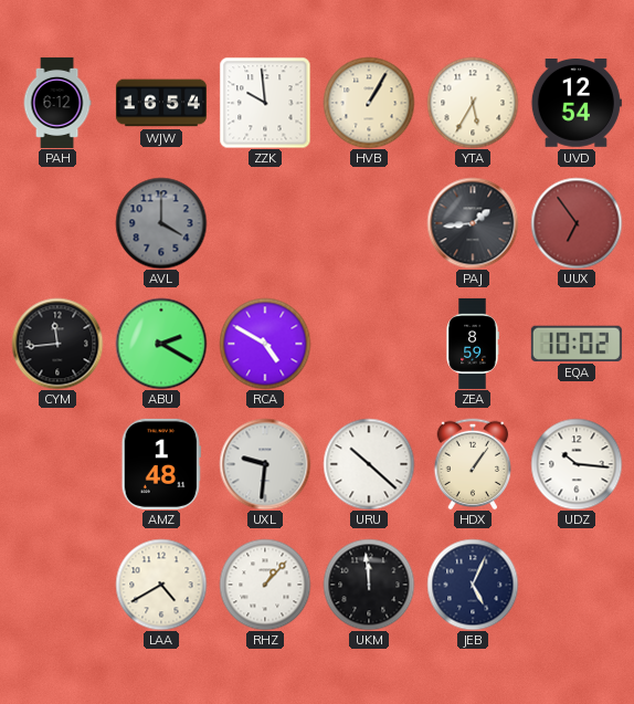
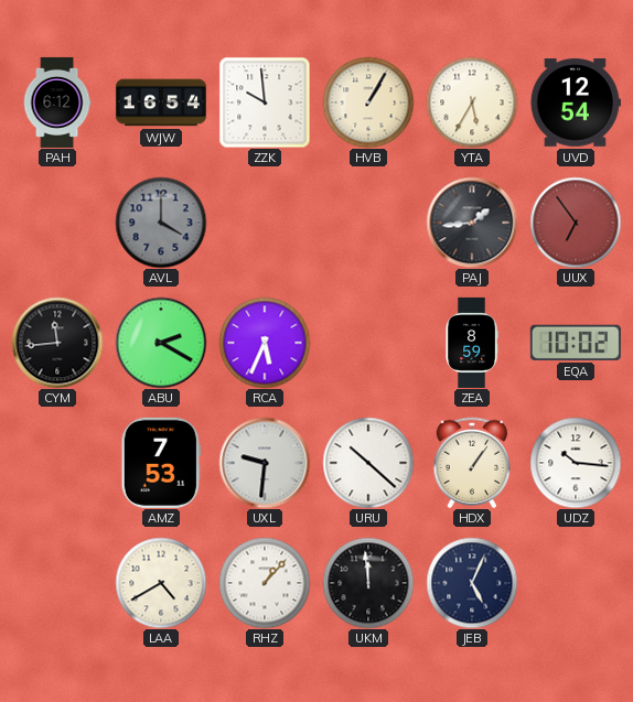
RCA: 4:50 -> 5:34 (265, 343)
AMZ: 1:48 -> 7:53 (161, 463)
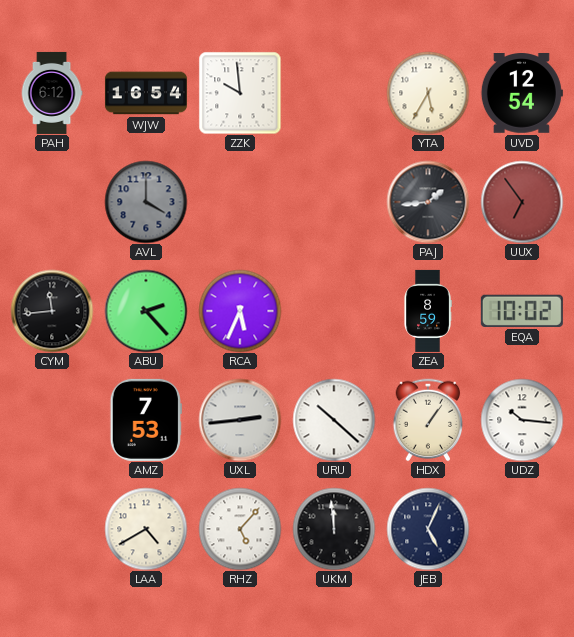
HVB: 1:05 -> none (368, 102)
ABU: 2:20 -> 2:23 (146, 311)
UXL: 9:31 -> 2:44 (240, 420)
RHZ: 1:07 -> 5:07 (240, 529)
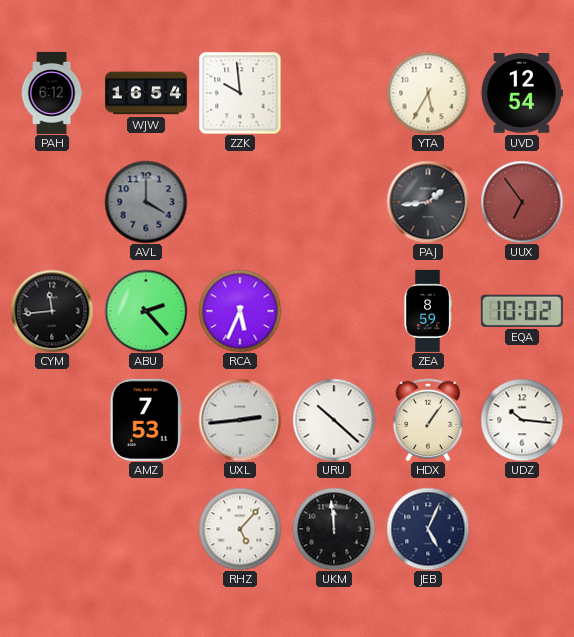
LAA: 4:40 -> none (146, 529)
